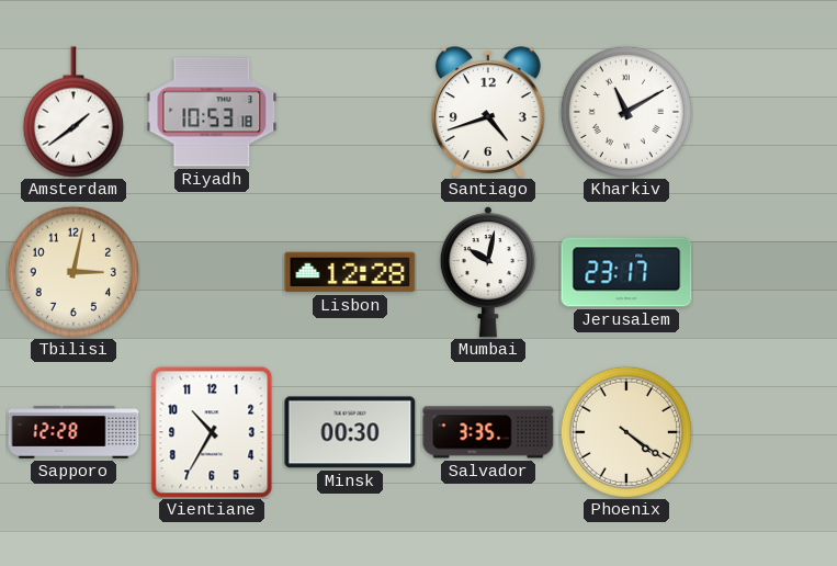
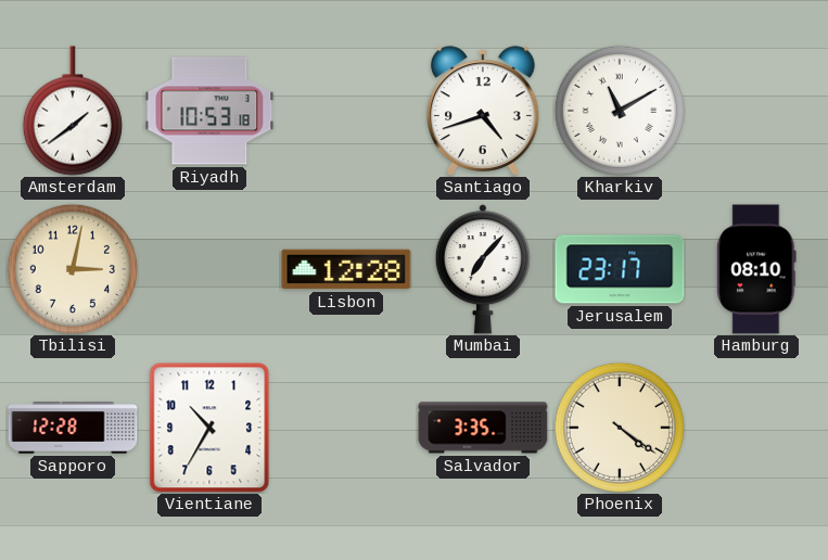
Mumbai: 10:02 -> 7:07 (483, 269)
Hamburg: none -> 08:10 (756, 269)
Minsk: 00:30 -> none (350, 432)
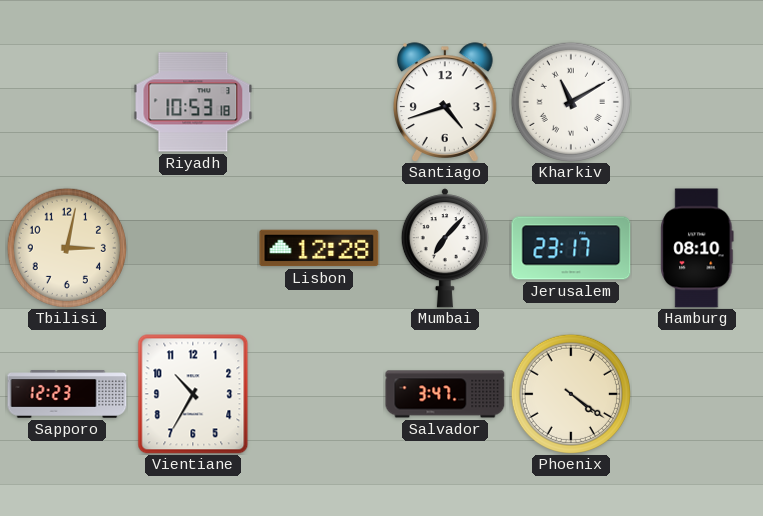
Amsterdam: 1:39 -> none (73, 111)
Sapporo: 12:28 -> 12:23 (67, 394)
Salvador: 3:35 -> 3:47 (445, 394)
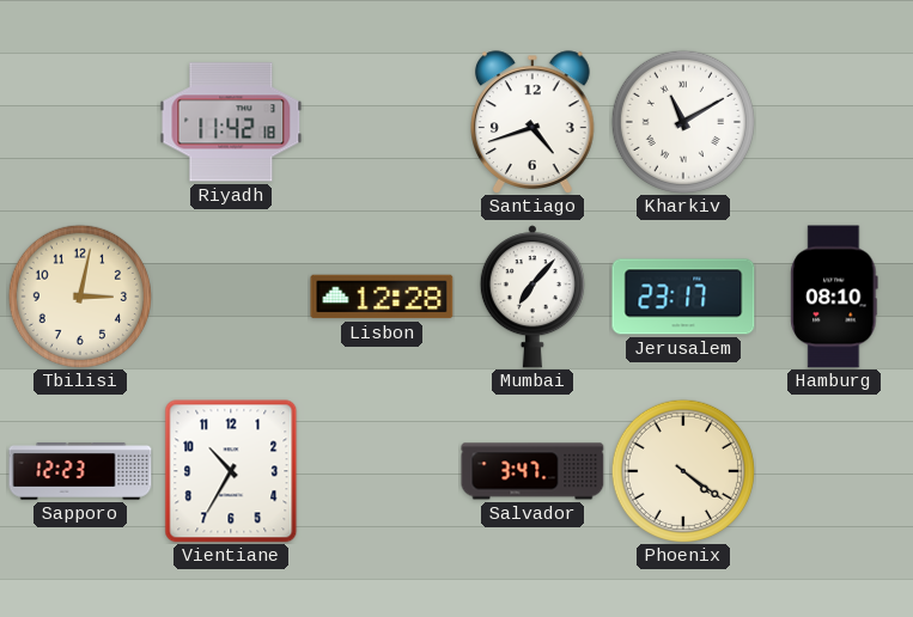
Riyadh: 10:53 -> 11:42 (231, 122)
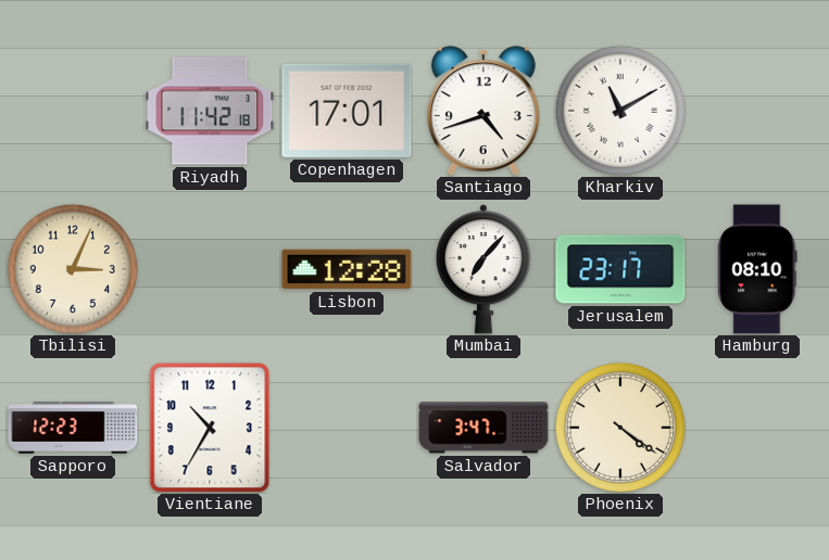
Copenhagen: none -> 17:01 (347, 111)
Tbilisi: 3:02 -> 3:04 (73, 269)
